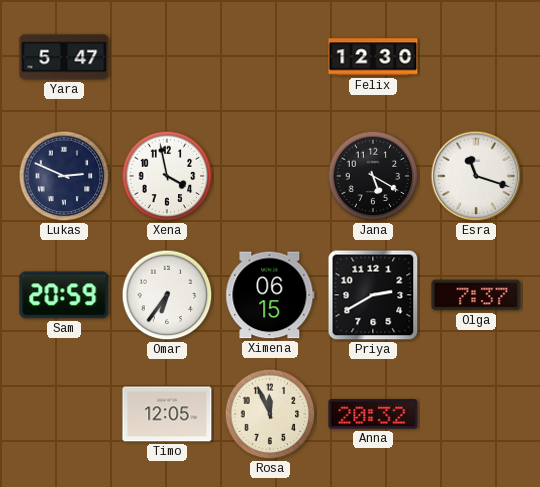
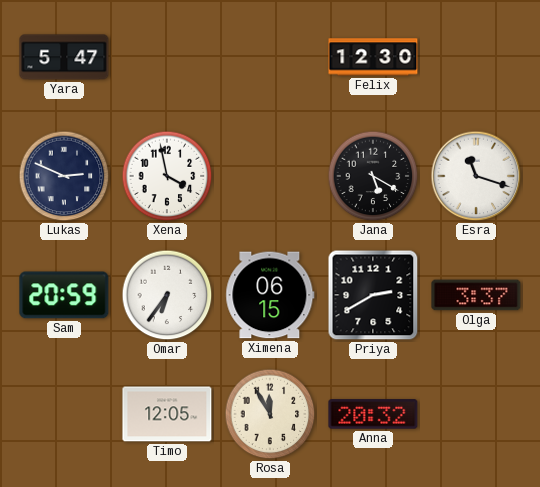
Olga: 7:37 -> 3:37 (476, 295)
Rosa: 11:56 -> 11:55 (270, 414)
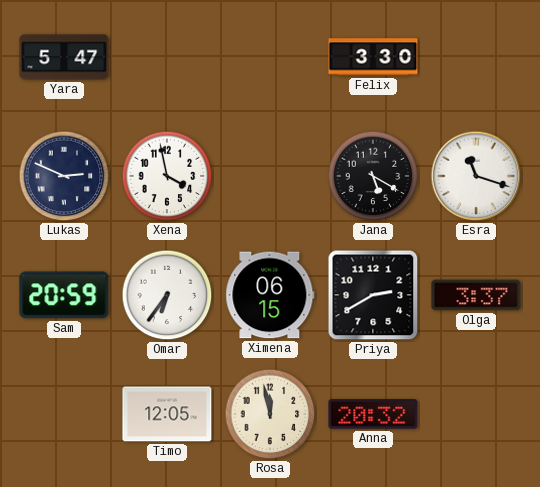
Felix: 12:30 -> 3:30 (373, 57)
Rosa: 11:55 -> 11:58 (270, 414)
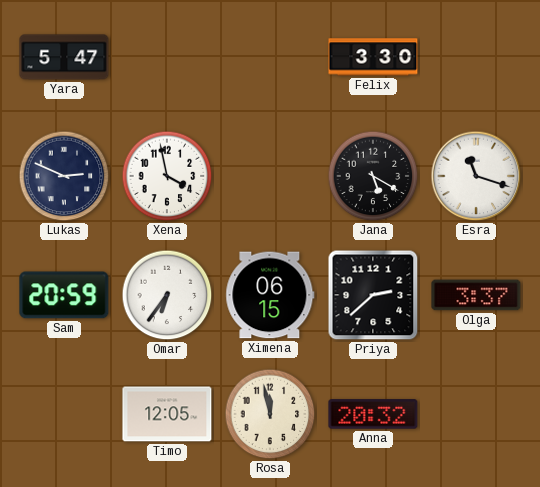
Priya: 2:40 -> 2:38 (373, 295)
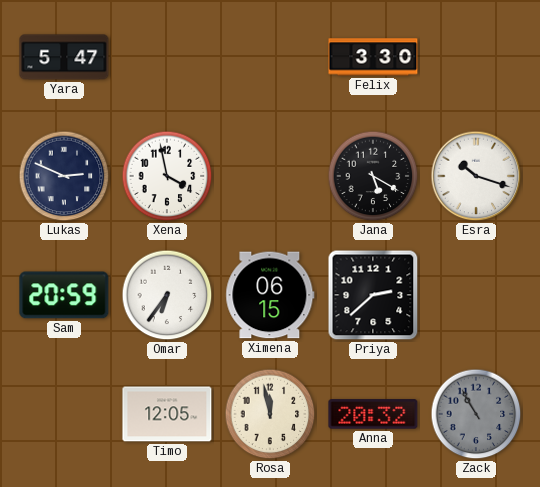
Esra: 11:18 -> 10:18 (476, 176)
Olga: 3:37 -> none (476, 295)
Zack: none -> 10:55 (476, 414)
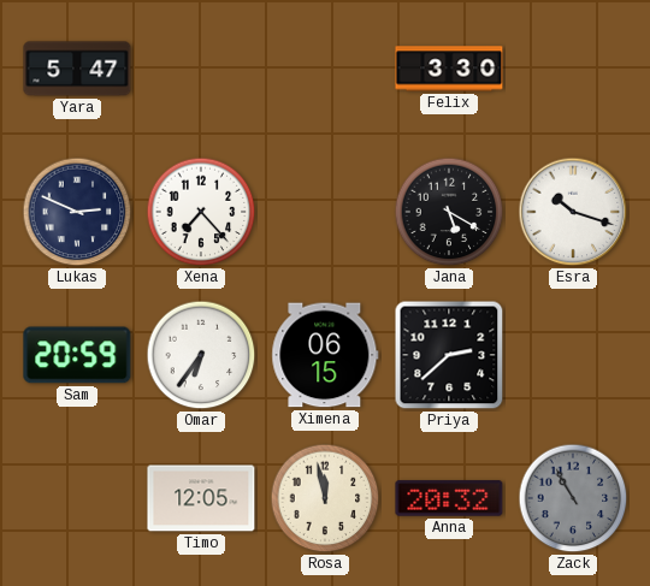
Xena: 3:58 -> 7:23 (201, 212)
